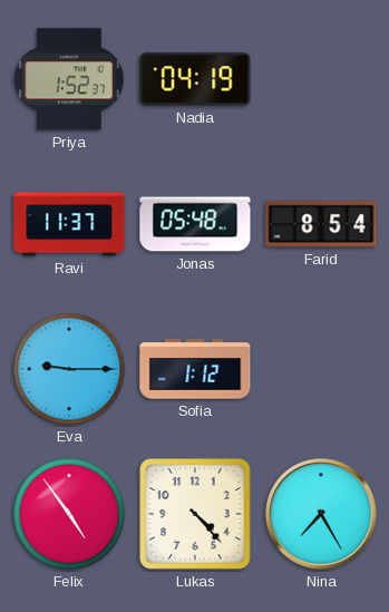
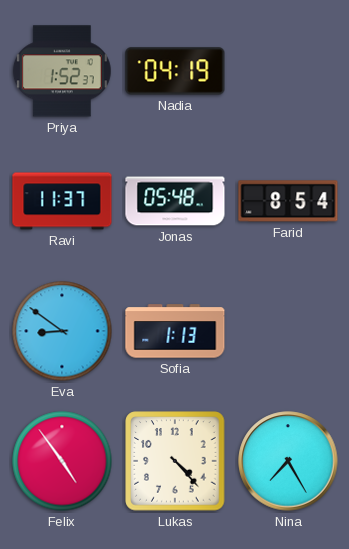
Eva: 9:15 -> 8:51 (62, 331)
Sofia: 1:12 -> 1:13 (175, 331)
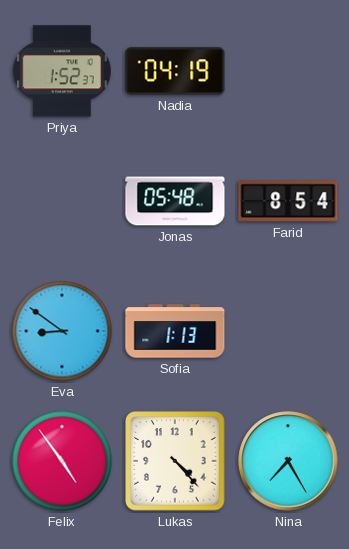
Ravi: 11:37 -> none (62, 201)
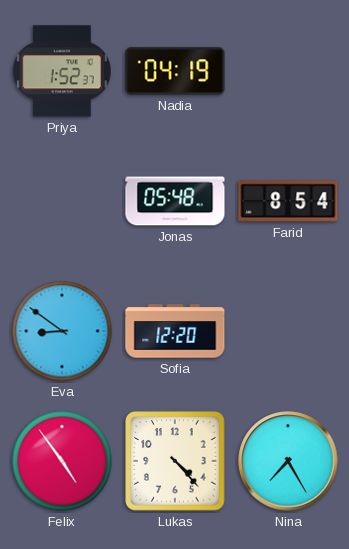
Sofia: 1:13 -> 12:20 (175, 331)
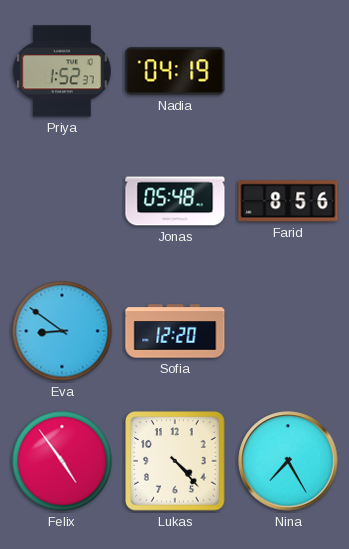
Farid: 8:54 -> 8:56 (288, 201)
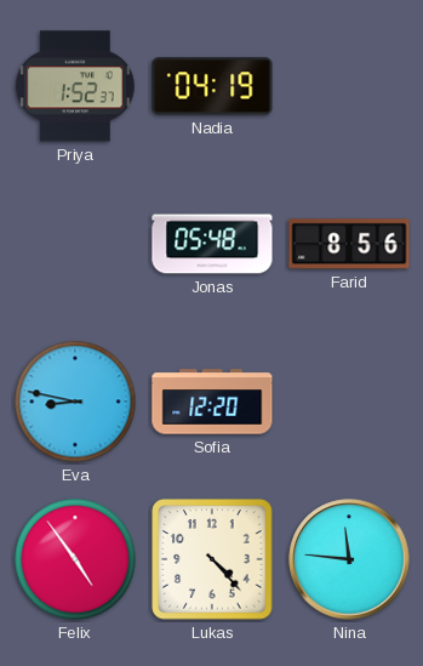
Eva: 8:51 -> 8:47 (75, 402)
Nina: 7:25 -> 11:46 (349, 559)
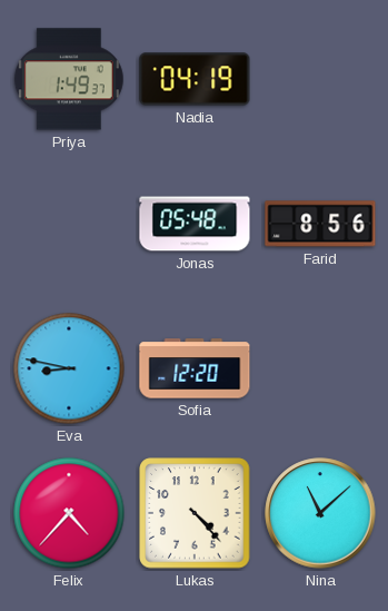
Priya: 1:52 -> 1:49 (69, 79)
Felix: 4:54 -> 4:37 (69, 513)
Nina: 11:46 -> 11:08 (320, 513)
